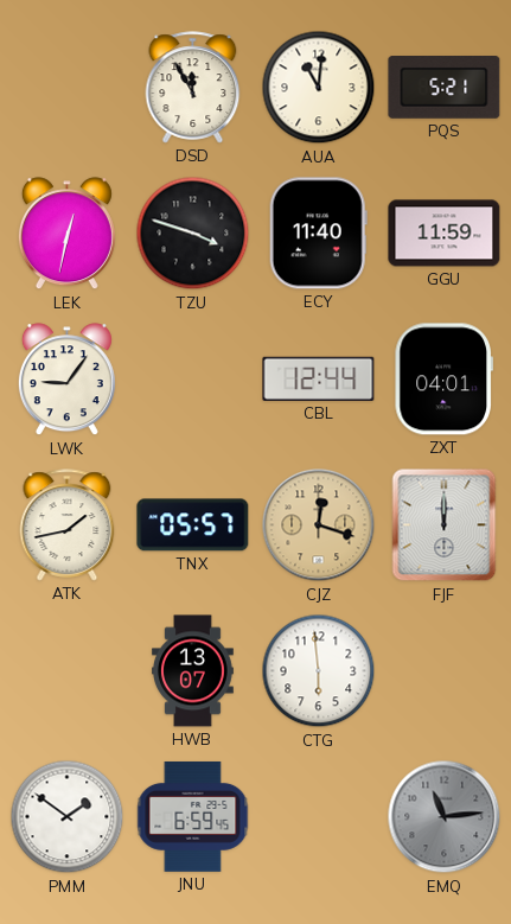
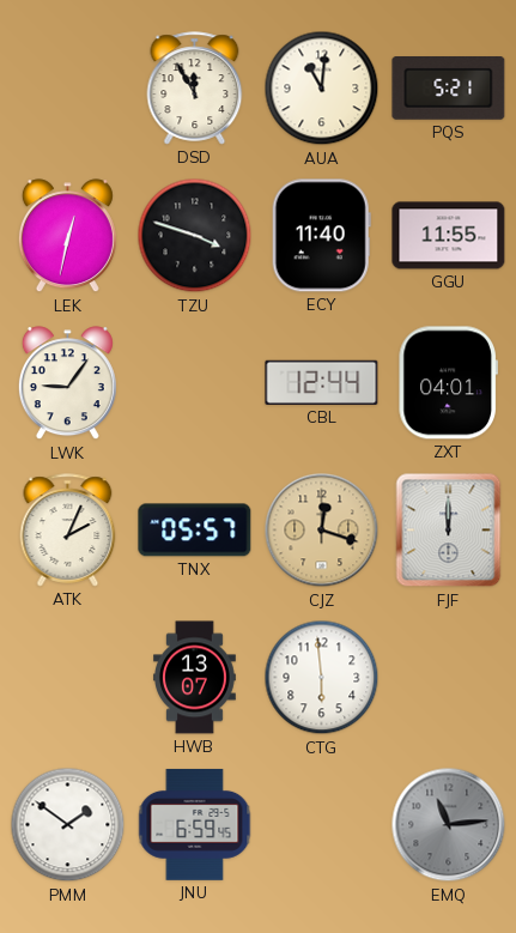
GGU: 11:59 -> 11:55 (449, 236)
ATK: 1:43 -> 2:04 (68, 531)
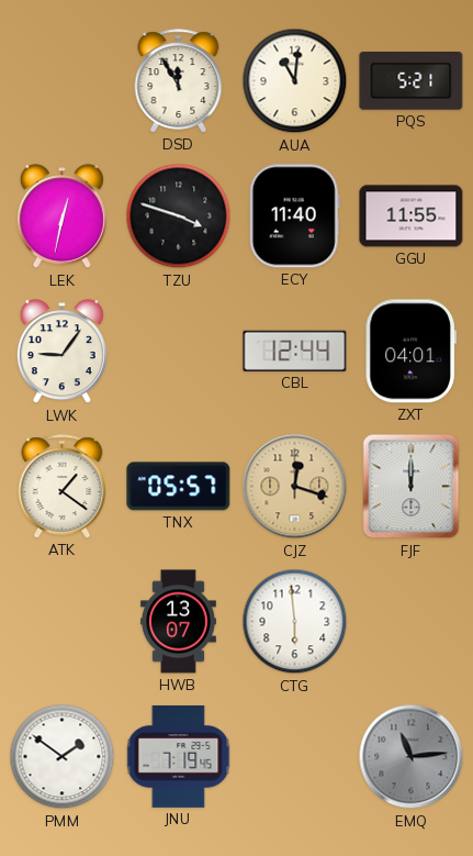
ATK: 2:04 -> 1:21 (63, 487)
JNU: 6:59 -> 7:19 (179, 756)
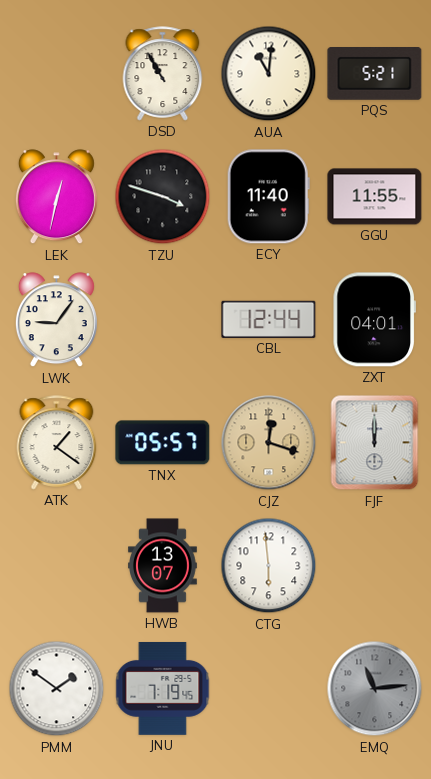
DSD: 11:55 -> 10:55 (163, 74)
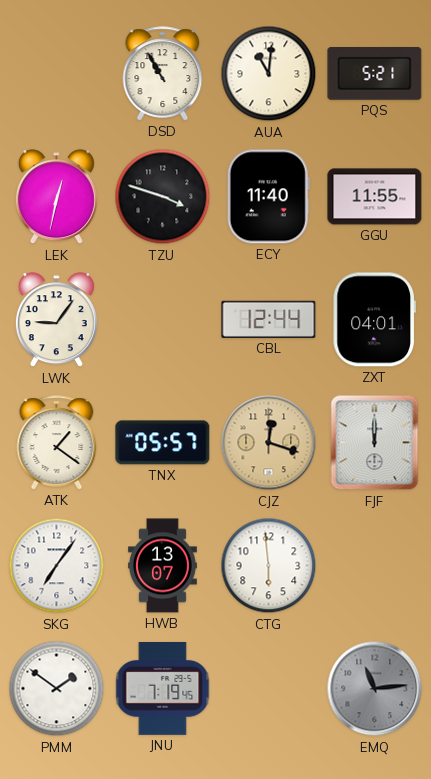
SKG: none -> 7:06 (57, 566)
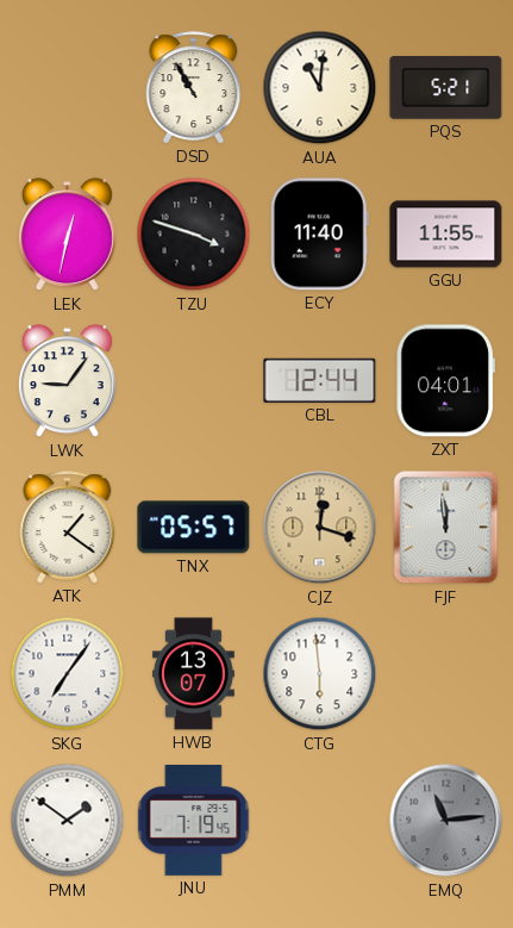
FJF: 12:00 -> 11:59 (446, 528)
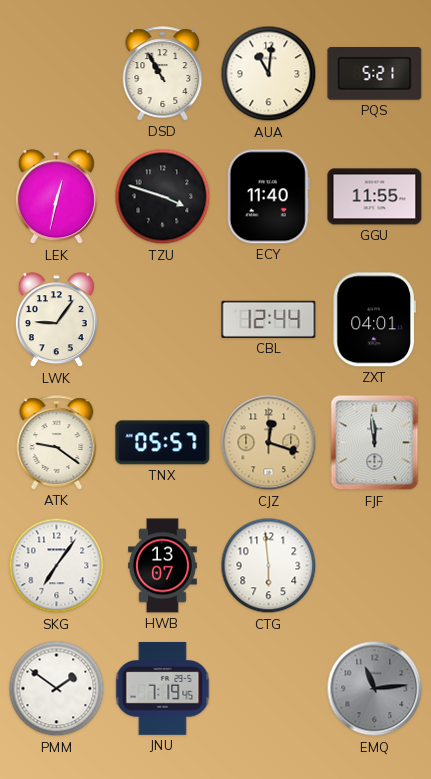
ATK: 1:21 -> 9:21 (57, 443)
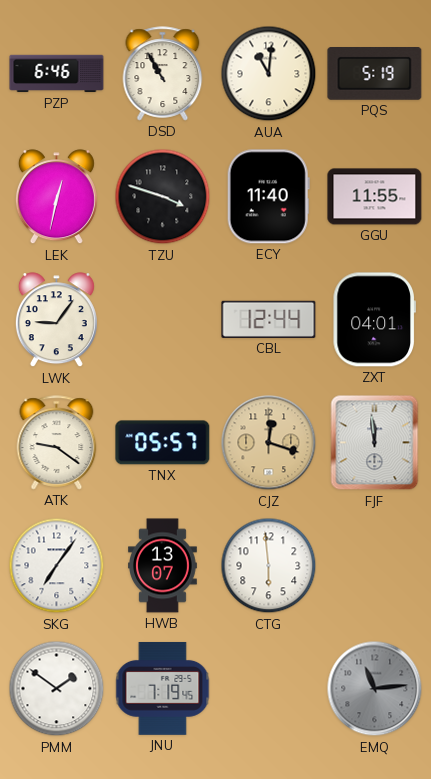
PZP: none -> 6:46 (57, 74)
PQS: 5:21 -> 5:19 (375, 74)
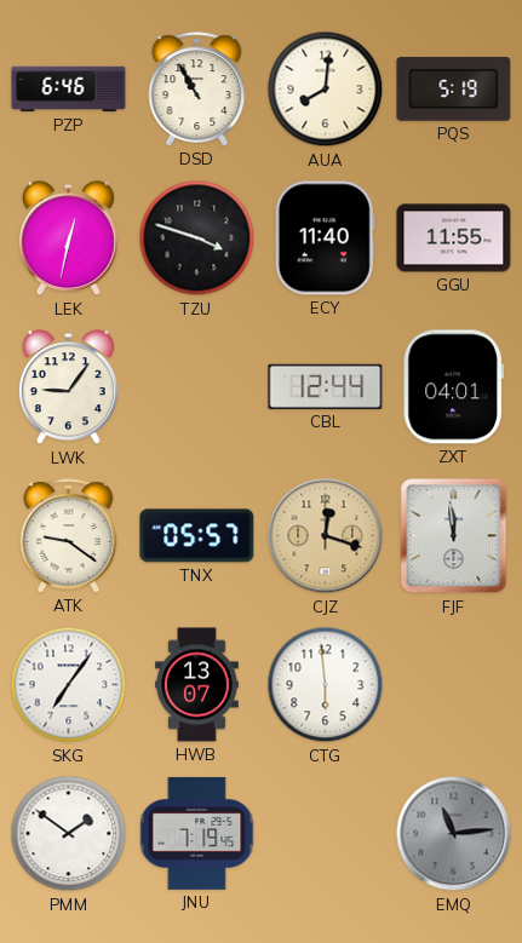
AUA: 11:01 -> 8:01 (326, 90)
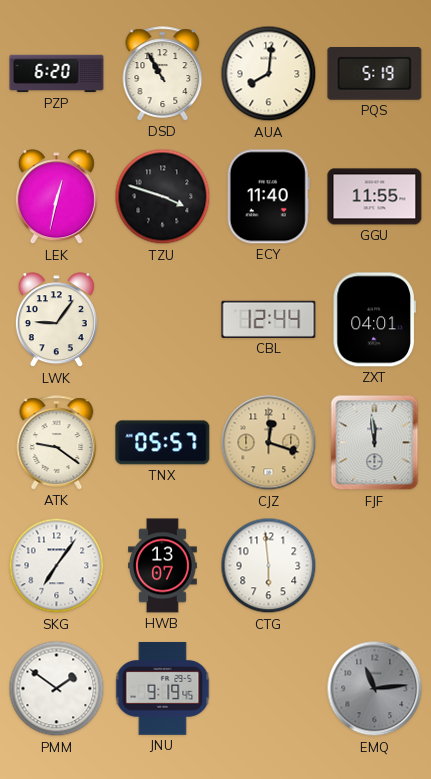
PZP: 6:46 -> 6:20 (57, 74)
JNU: 7:19 -> 9:19 (163, 688)
